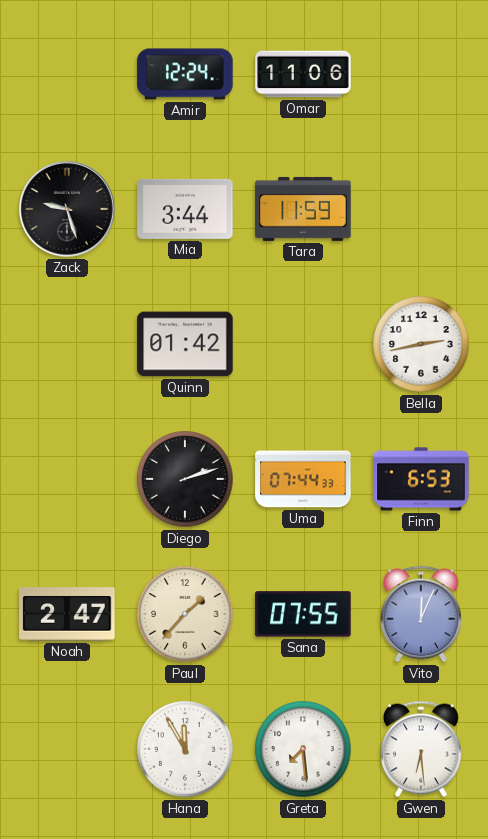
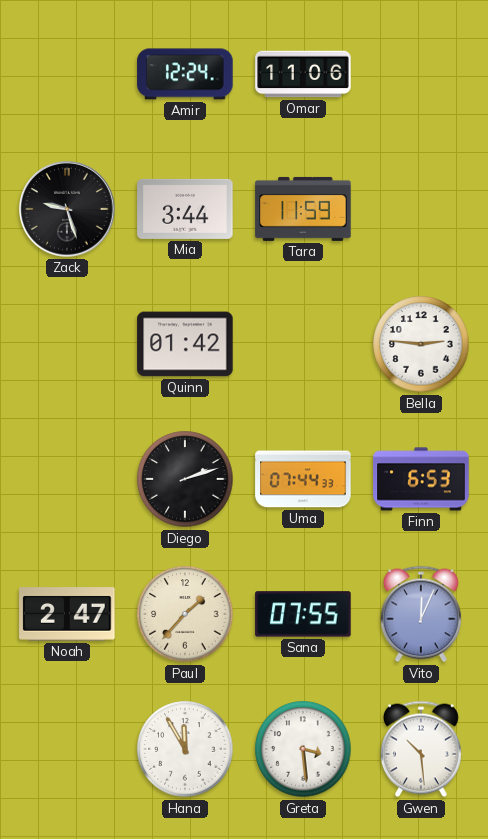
Bella: 2:43 -> 2:46 (421, 344)
Greta: 7:29 -> 3:29 (303, 749)
Gwen: 6:29 -> 10:29 (421, 749)
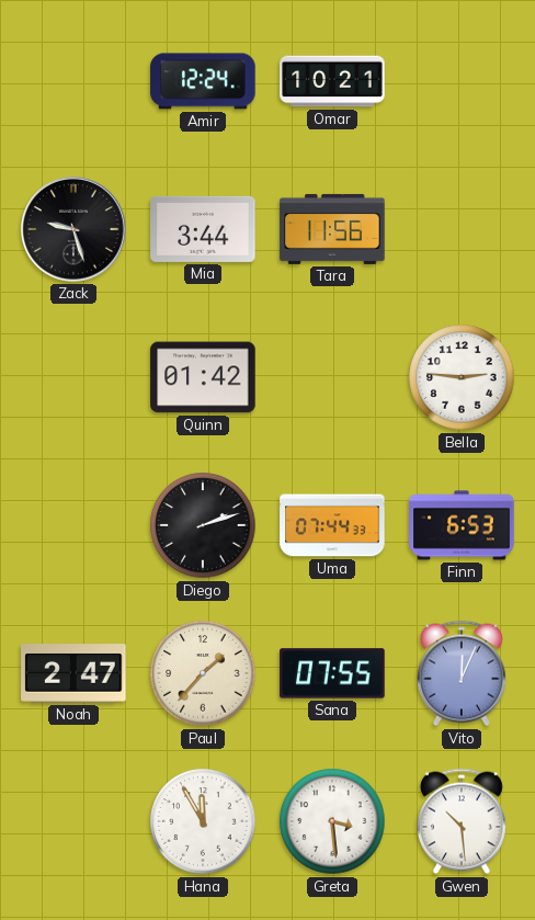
Omar: 11:06 -> 10:21 (332, 81)
Tara: 11:59 -> 11:56 (332, 229)
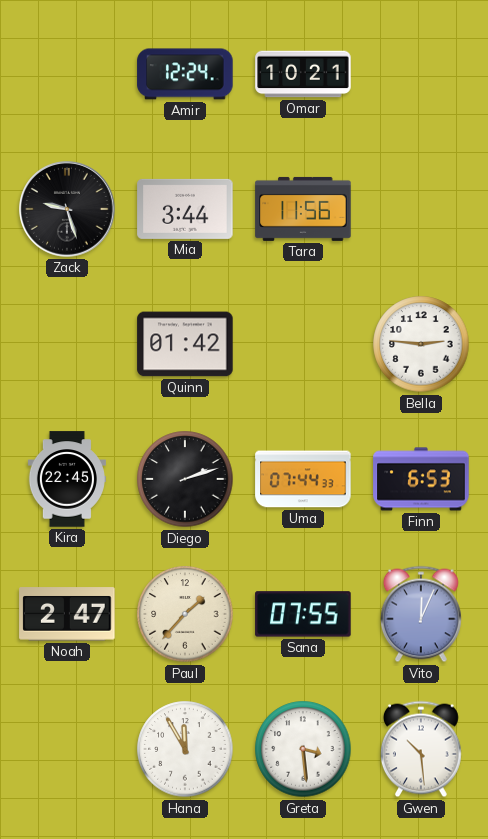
Kira: none -> 22:45 (67, 479)
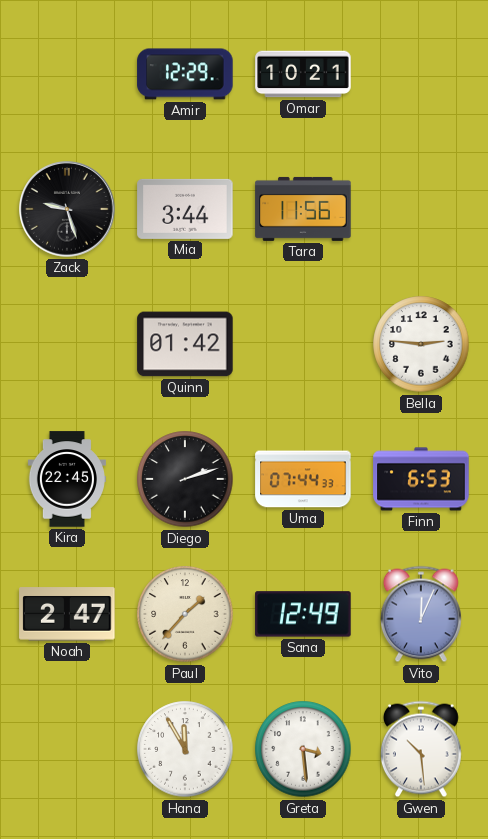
Amir: 12:24 -> 12:29 (185, 74)
Sana: 07:55 -> 12:49 (303, 614)
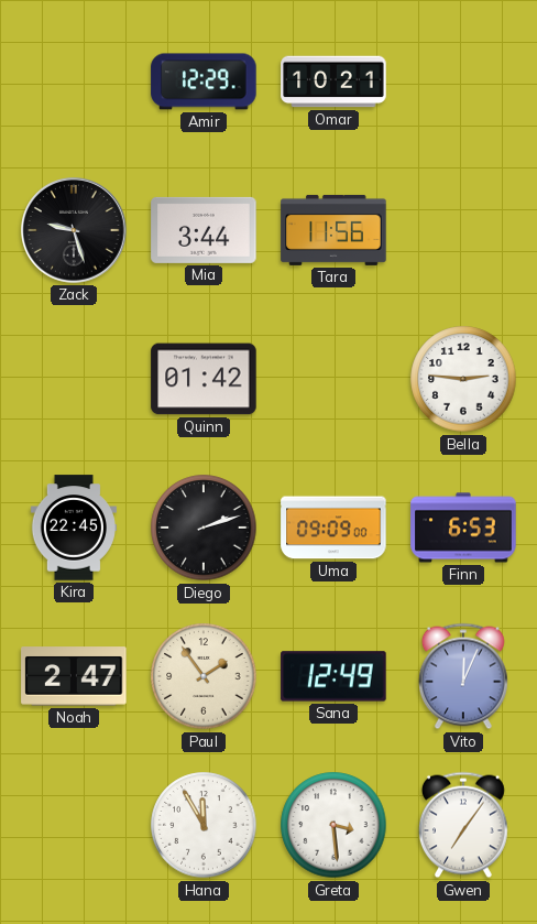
Uma: 07:44 -> 09:09 (333, 528)
Paul: 1:37 -> 1:54 (204, 676)
Gwen: 10:29 -> 7:06 (463, 825)
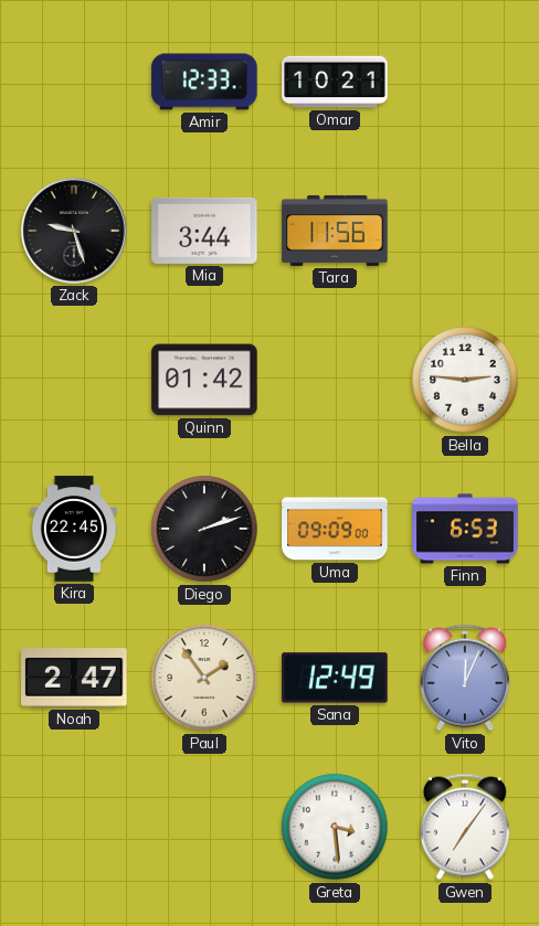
Amir: 12:29 -> 12:33 (204, 82)
Hana: 11:55 -> none (204, 825)
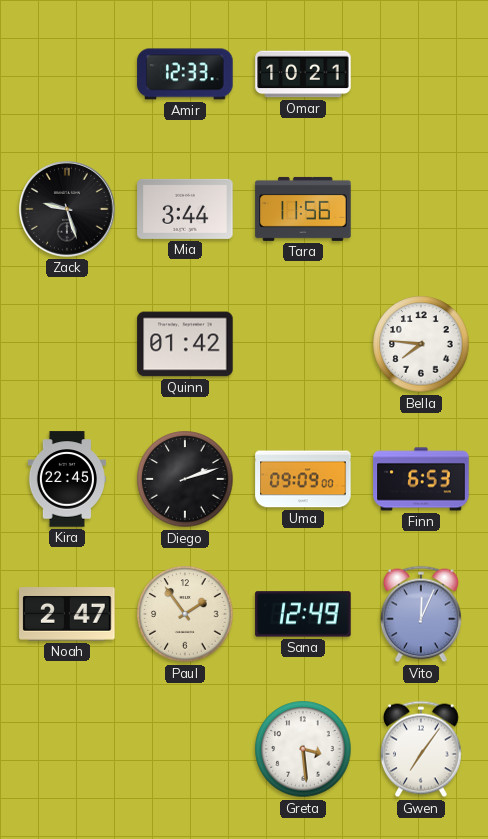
Bella: 2:46 -> 7:46 (421, 344)
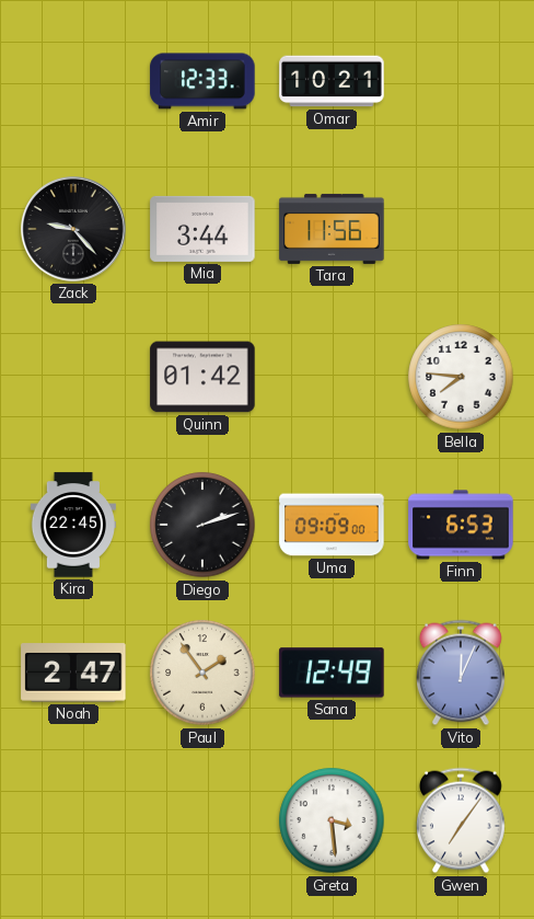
Zack: 9:27 -> 9:23 (73, 229)
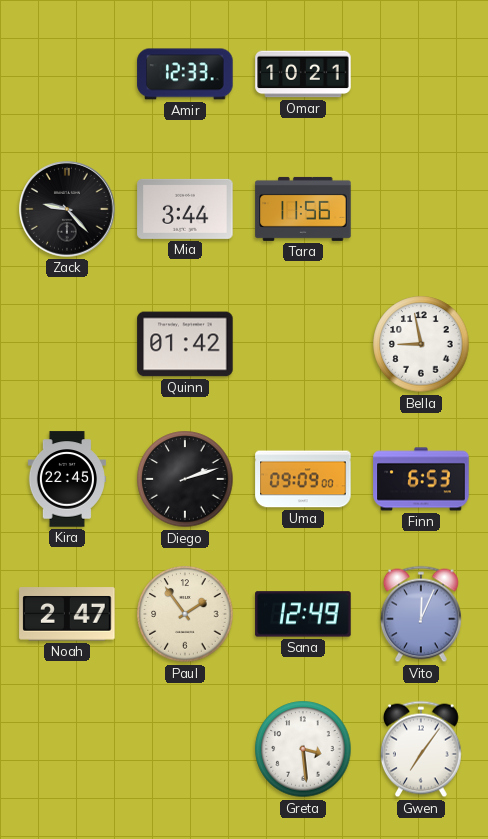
Bella: 7:46 -> 8:58 (421, 344)
